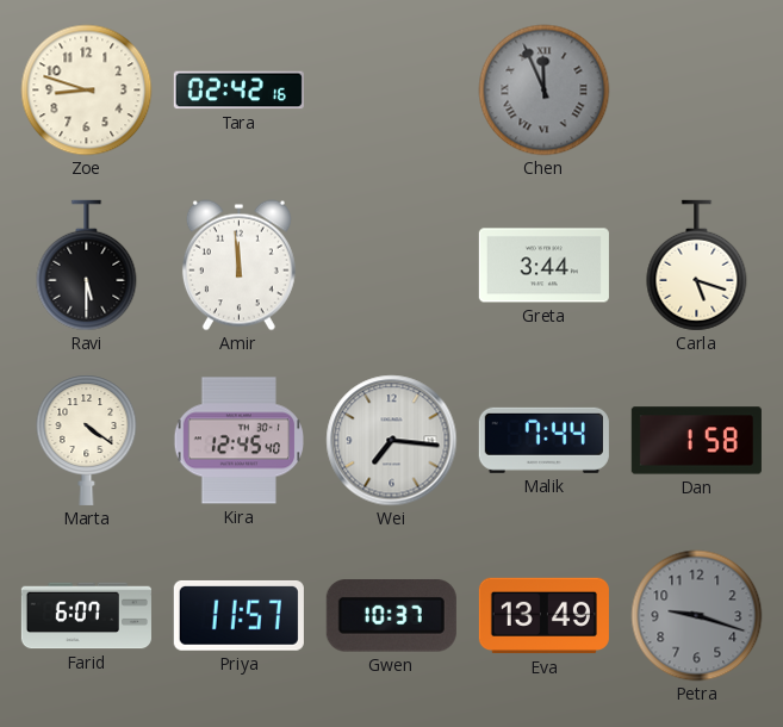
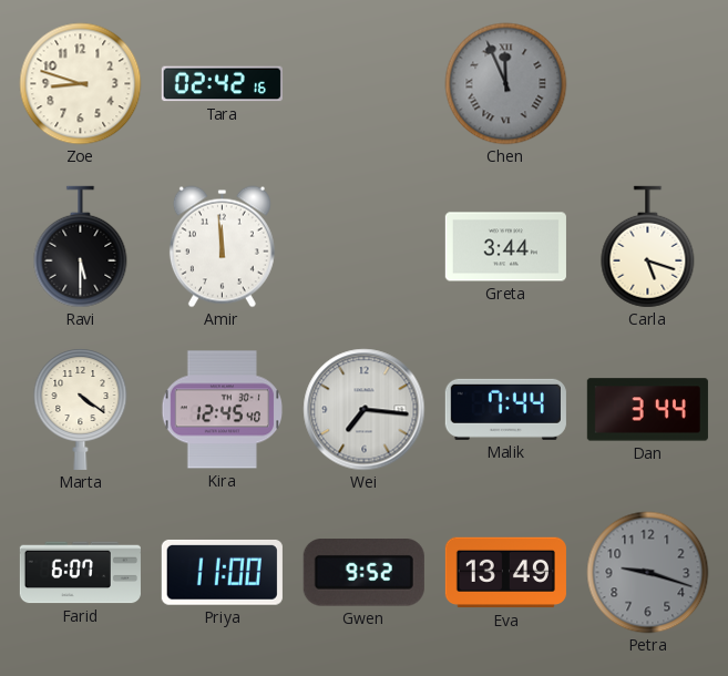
Dan: 1:58 -> 3:44 (647, 410)
Priya: 11:57 -> 11:00 (222, 572)
Gwen: 10:37 -> 9:52 (363, 573)
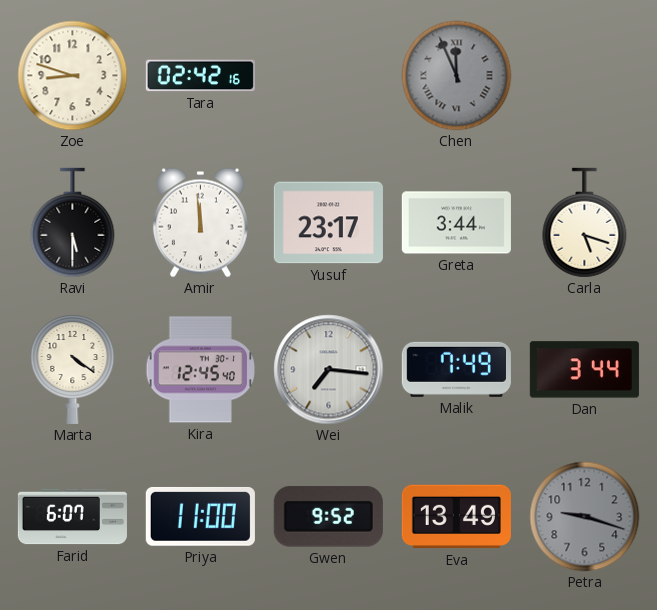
Yusuf: none -> 23:17 (328, 223)
Malik: 7:44 -> 7:49 (456, 369)
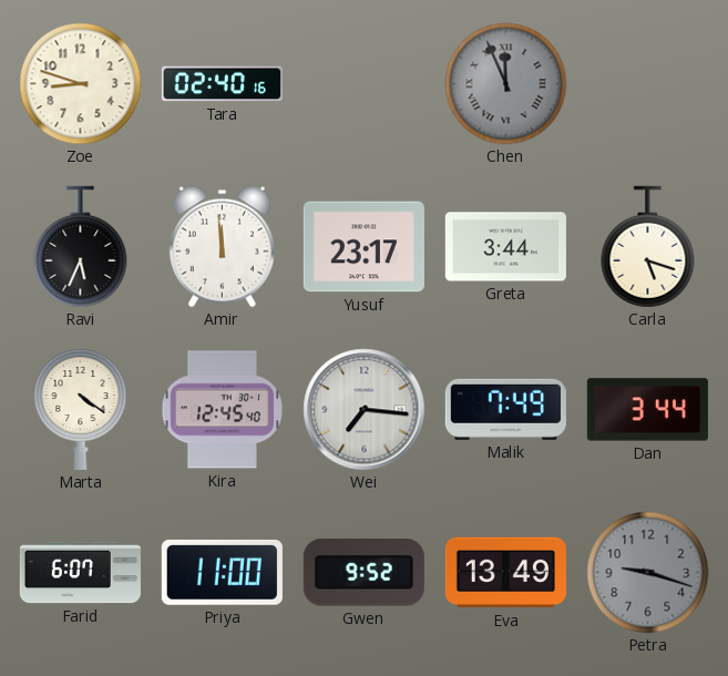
Tara: 02:42 -> 02:40 (222, 84)
Ravi: 5:30 -> 5:34 (81, 247)
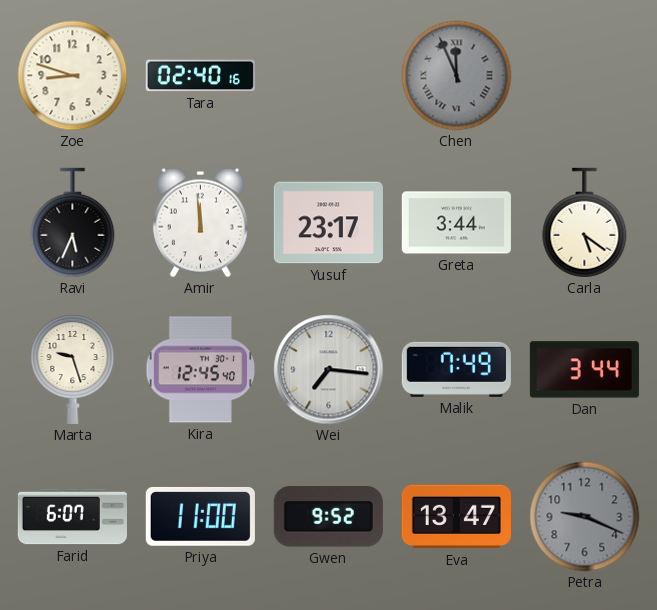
Carla: 5:18 -> 5:21 (585, 223)
Marta: 4:21 -> 9:27 (73, 369)
Eva: 13:49 -> 13:47 (456, 517)
Petra: 9:18 -> 9:19 (585, 517)
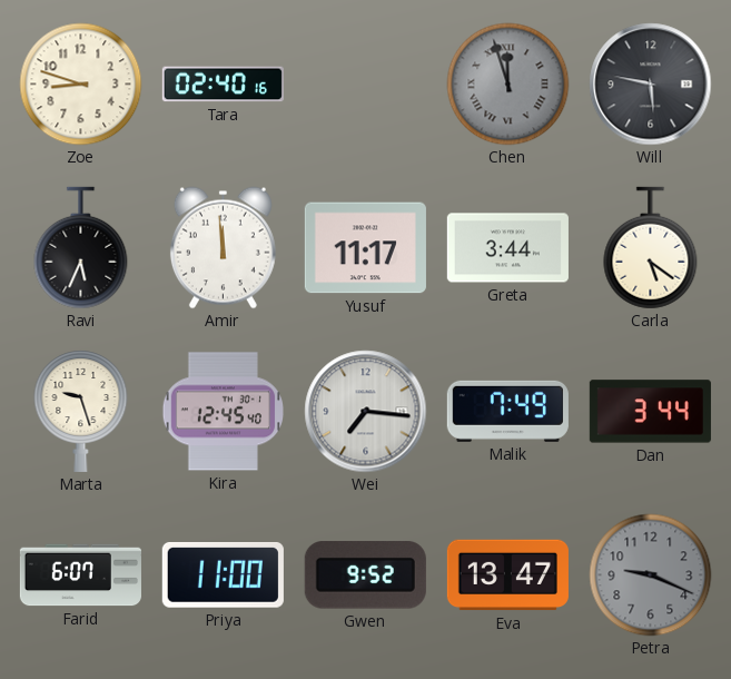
Chen: 11:56 -> 11:57 (508, 85)
Will: none -> 5:47 (651, 85)
Yusuf: 23:17 -> 11:17 (365, 248)
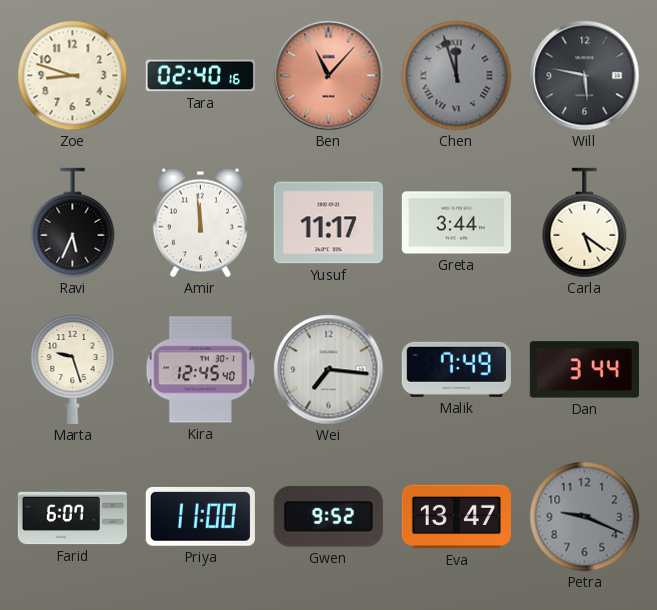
Ben: none -> 11:07 (329, 76)
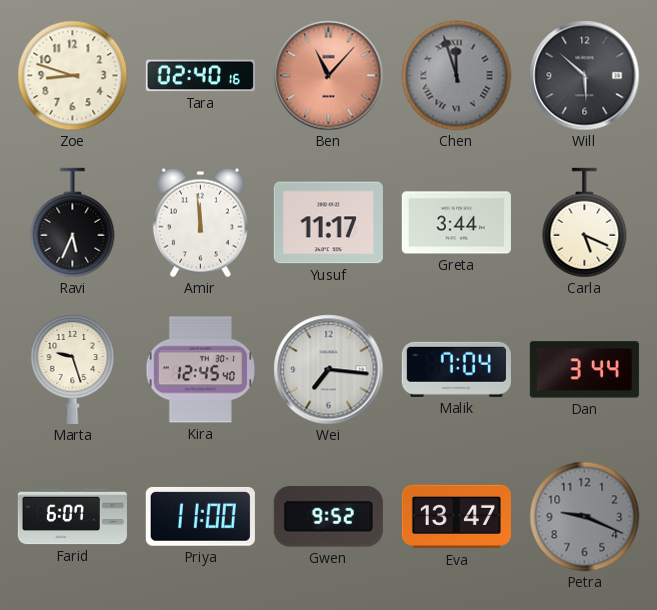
Will: 5:47 -> 5:52 (585, 76)
Carla: 5:21 -> 5:19 (585, 223)
Malik: 7:49 -> 7:04 (456, 369)
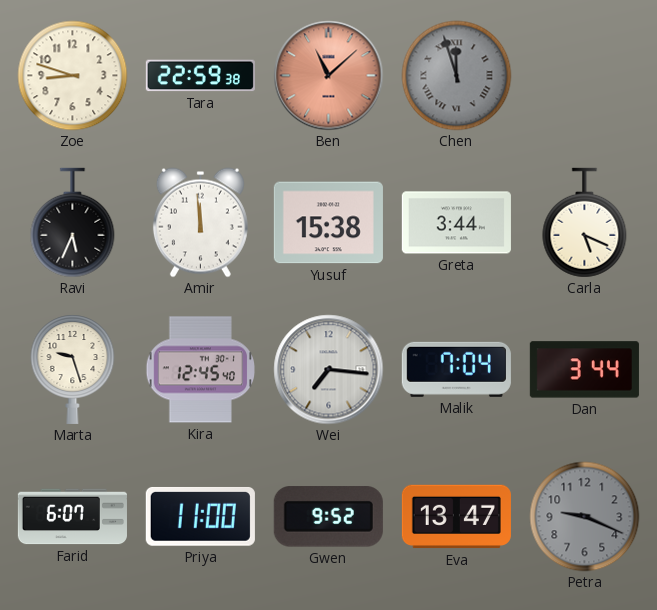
Tara: 02:40 -> 22:59 (200, 76)
Ben: 11:07 -> 11:08 (329, 76)
Will: 5:52 -> none (585, 76)
Yusuf: 11:17 -> 15:38 (328, 223)
